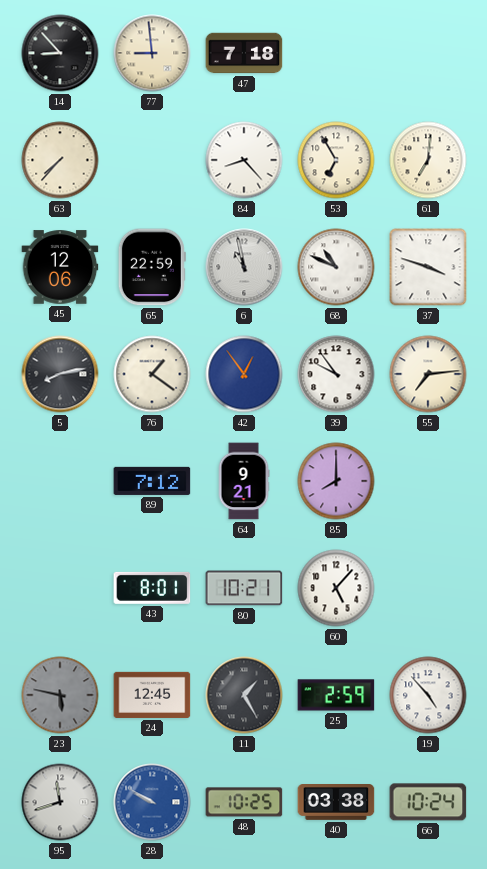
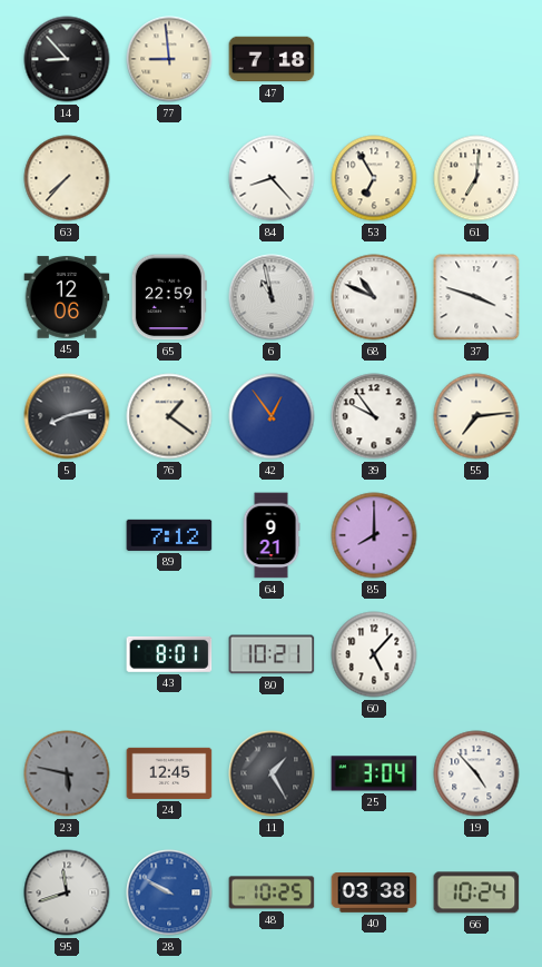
25: 2:59 -> 3:04 (374, 773)
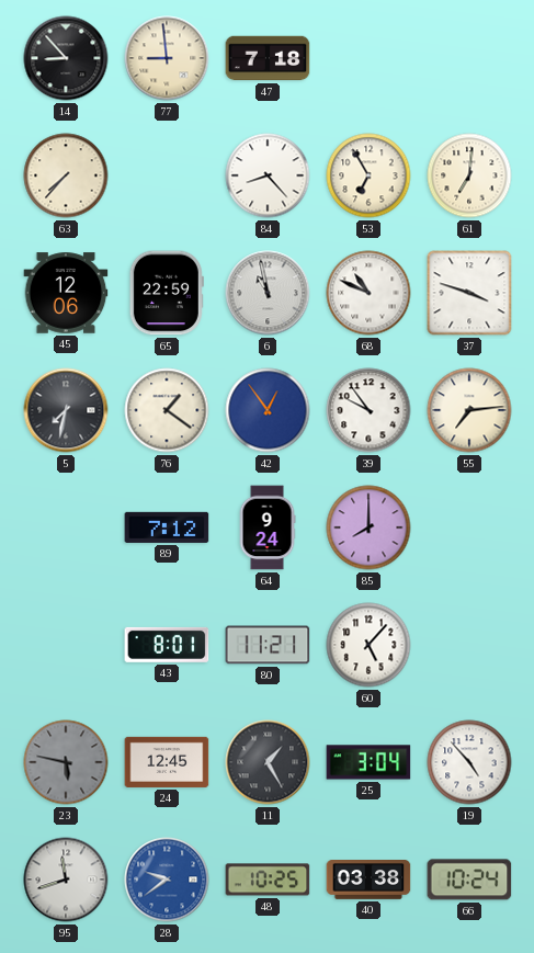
5: 8:13 -> 7:32 (66, 410)
64: 9:21 -> 9:24 (268, 527)
80: 10:21 -> 11:21 (268, 645)
28: 9:50 -> 9:39 (167, 880)
